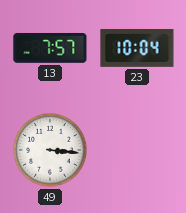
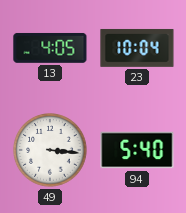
13: 7:57 -> 4:05 (50, 48)
94: none -> 5:40 (137, 150)
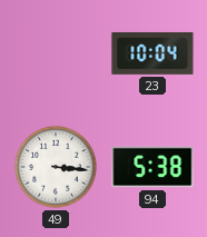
13: 4:05 -> none (50, 48)
94: 5:40 -> 5:38 (152, 167)
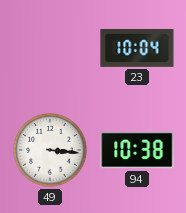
94: 5:38 -> 10:38 (137, 150)
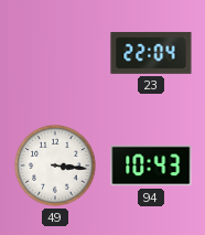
23: 10:04 -> 22:04 (151, 53)
94: 10:38 -> 10:43 (151, 165)
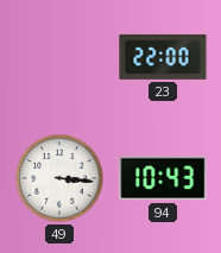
23: 22:04 -> 22:00 (163, 57)
